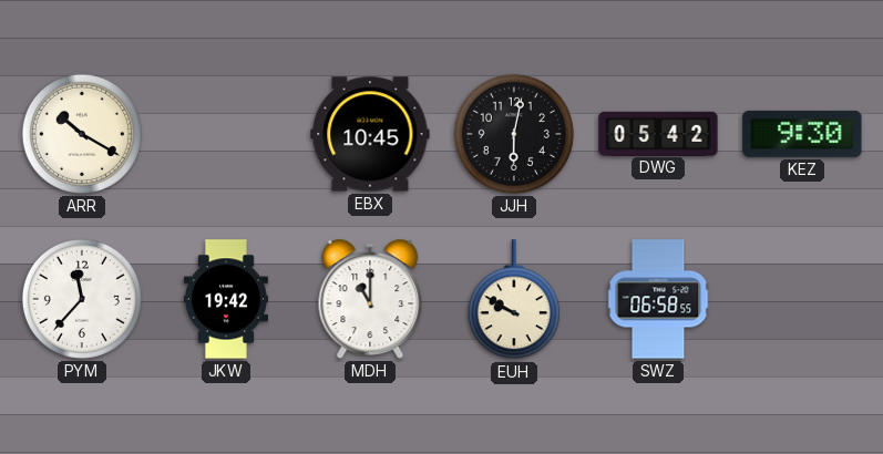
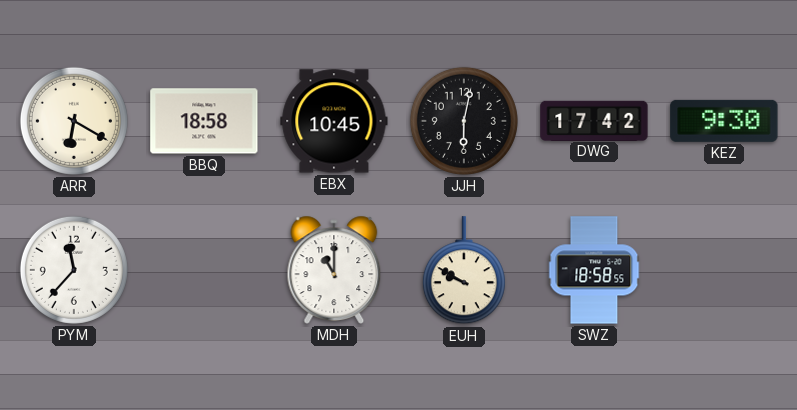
ARR: 10:20 -> 6:20 (74, 121)
BBQ: none -> 18:58 (204, 121)
DWG: 05:42 -> 17:42 (594, 120)
JKW: 19:42 -> none (226, 299)
SWZ: 06:58 -> 18:58 (594, 270)
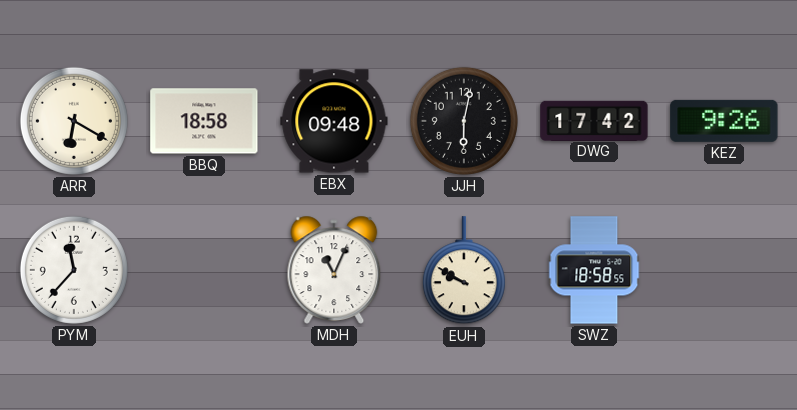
EBX: 10:45 -> 09:48 (334, 121)
KEZ: 9:30 -> 9:26 (724, 121)
MDH: 11:00 -> 11:04 (334, 270)
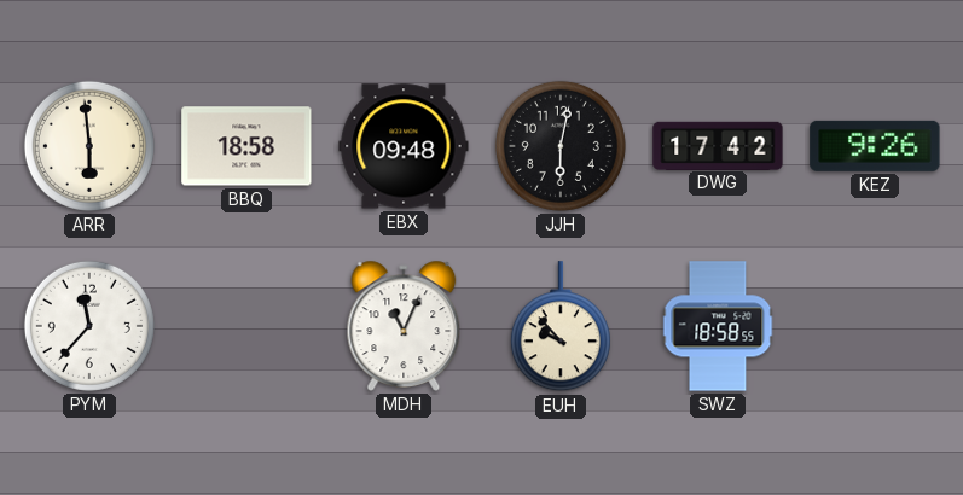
ARR: 6:20 -> 5:59 (89, 146)
EUH: 9:50 -> 9:53 (561, 327)
